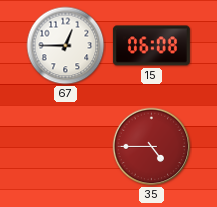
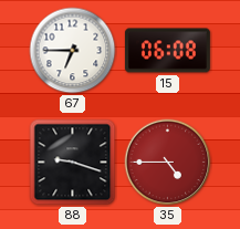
67: 12:45 -> 6:45 (73, 51)
88: none -> 9:18 (73, 163)
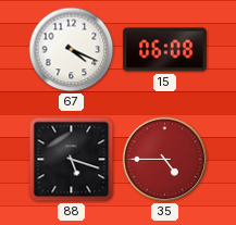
67: 6:45 -> 4:19 (72, 50)
88: 9:18 -> 5:18 (72, 160)
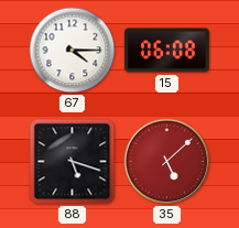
67: 4:19 -> 4:15 (73, 51)
35: 4:45 -> 5:08 (167, 162)
